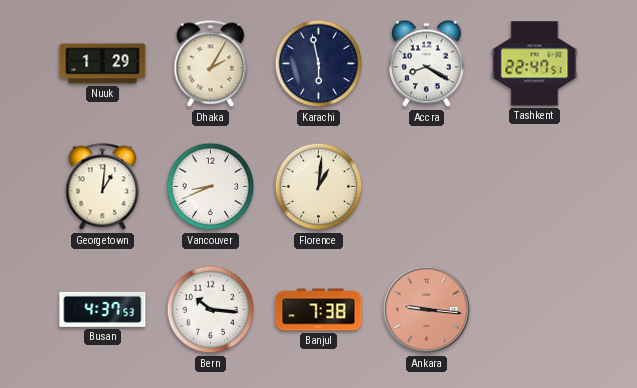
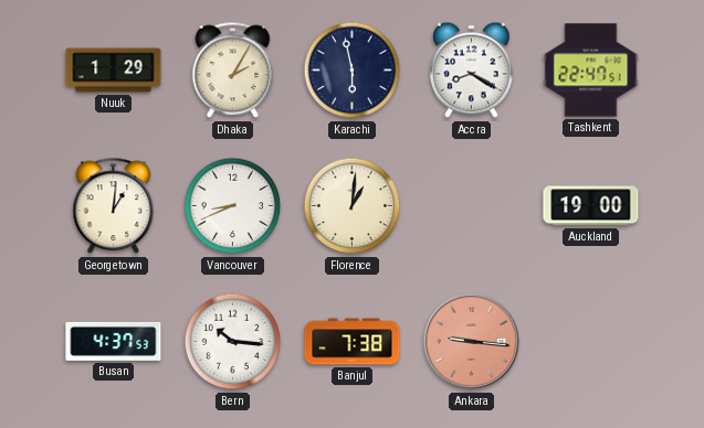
Auckland: none -> 19:00 (591, 206)
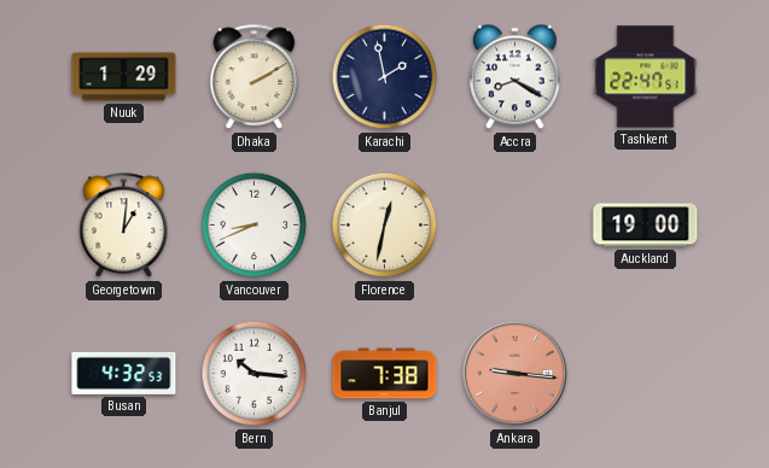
Dhaka: 2:05 -> 2:10 (255, 77)
Karachi: 5:58 -> 1:58 (385, 77)
Florence: 1:01 -> 12:32 (385, 226)
Busan: 4:37 -> 4:32 (124, 373)
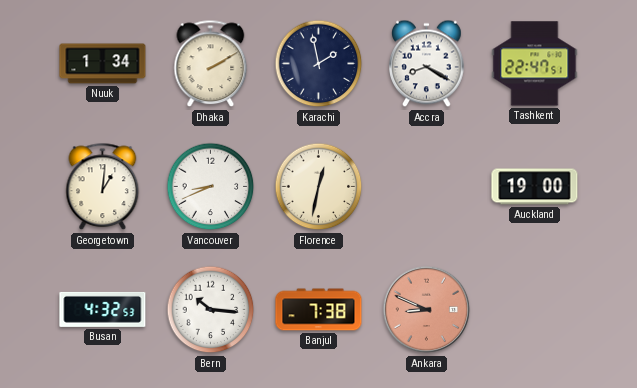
Nuuk: 1:29 -> 1:34 (103, 64)
Ankara: 9:16 -> 8:49 (427, 310)
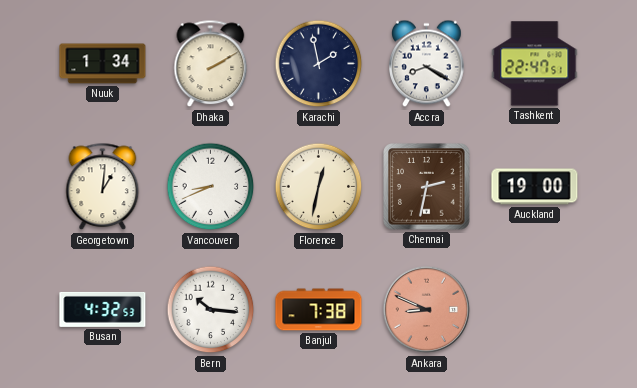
Chennai: none -> 2:32 (427, 187)
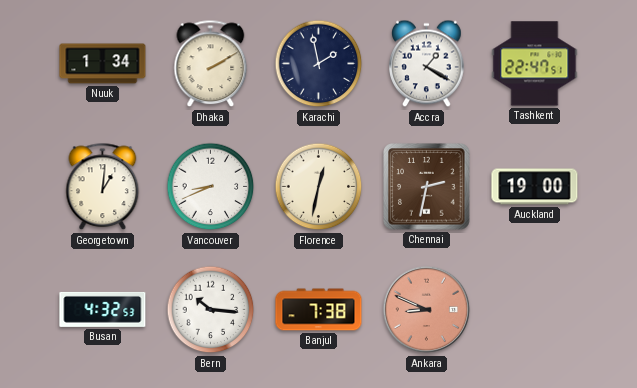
Accra: 8:20 -> 1:20 (427, 64)
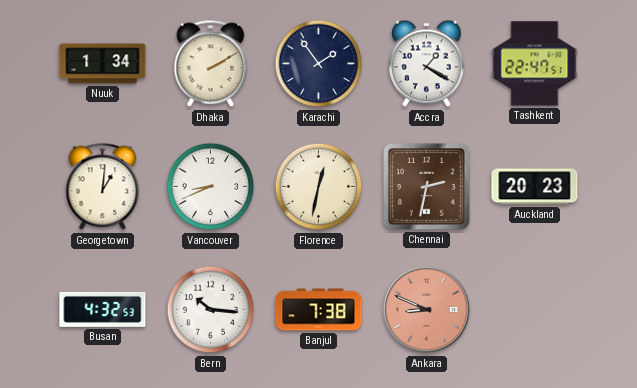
Karachi: 1:58 -> 1:54 (319, 64)
Auckland: 19:00 -> 20:23 (535, 187)
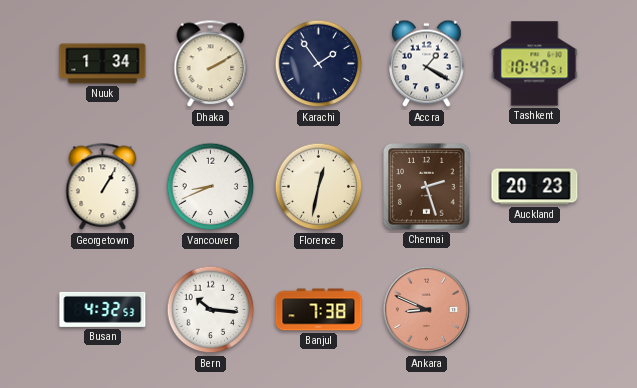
Tashkent: 22:47 -> 10:47 (535, 64)
Georgetown: 1:01 -> 1:05 (103, 187)
Chennai: 2:32 -> 2:27 (427, 187)
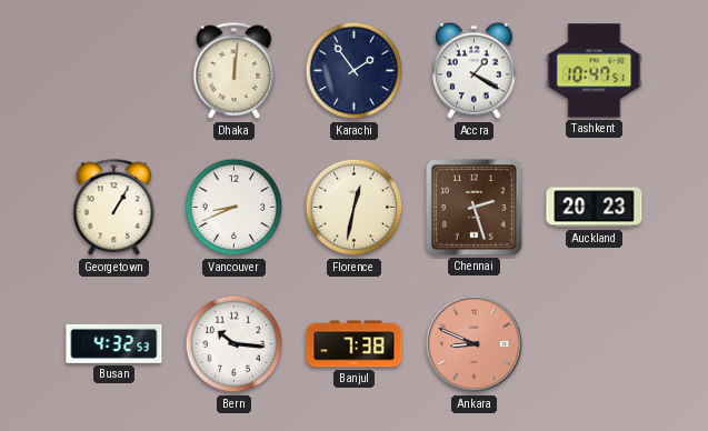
Nuuk: 1:34 -> none (103, 64)
Dhaka: 2:10 -> 12:01 (235, 71)
